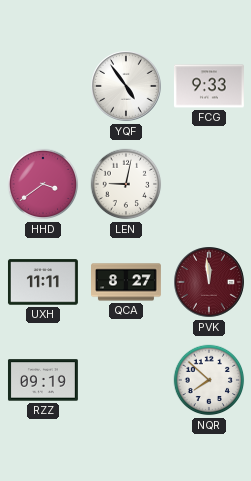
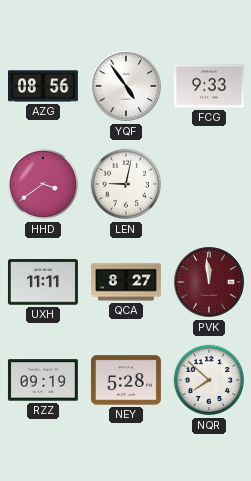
AZG: none -> 08:56 (44, 86)
NEY: none -> 5:28 (126, 380)
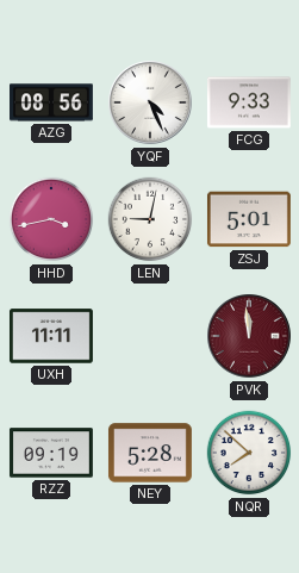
YQF: 4:54 -> 4:26 (150, 102)
HHD: 3:39 -> 3:43 (51, 219)
ZSJ: none -> 5:01 (249, 219)
QCA: 8:27 -> none (127, 282)
